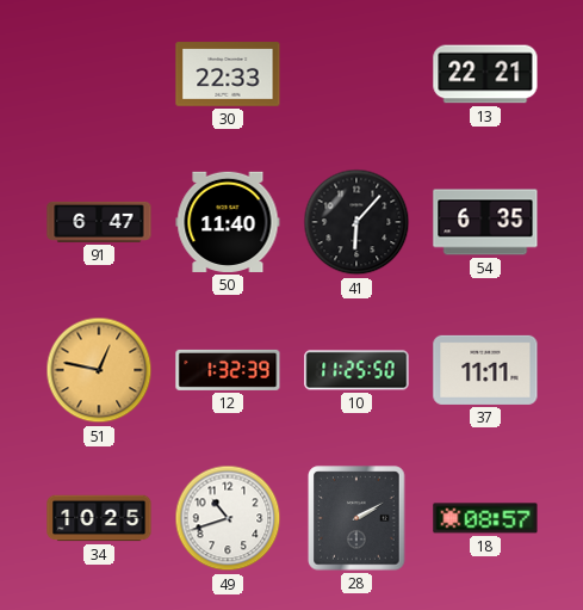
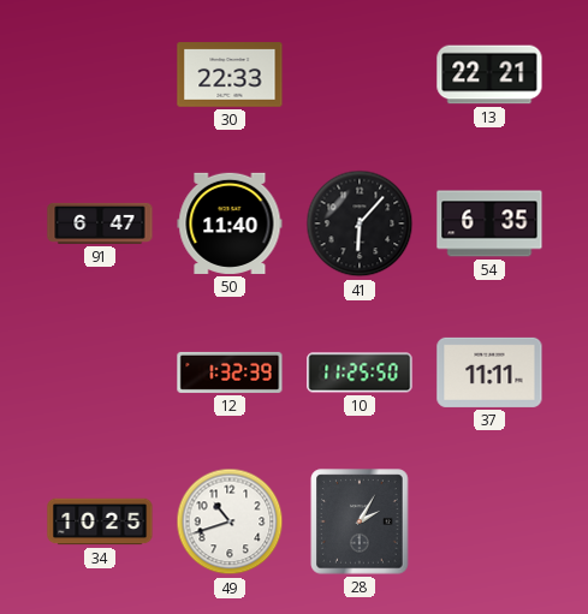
51: 12:47 -> none (99, 370)
28: 2:10 -> 2:05 (360, 521)
18: 08:57 -> none (485, 518)
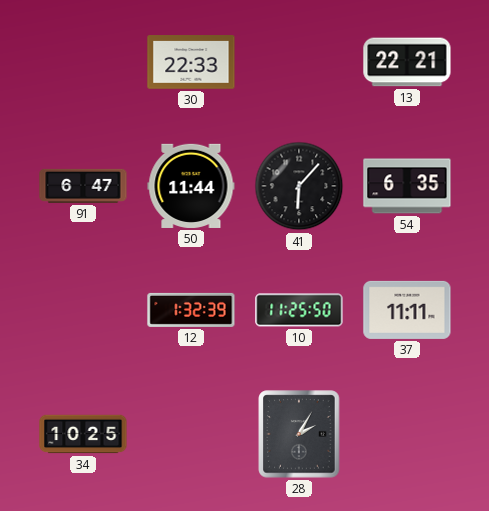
50: 11:40 -> 11:44 (191, 186)
49: 10:42 -> none (230, 521)
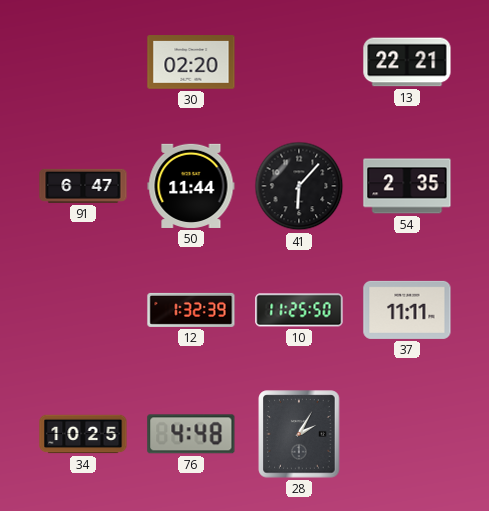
30: 22:33 -> 02:20 (191, 62)
54: 6:35 -> 2:35 (407, 186)
76: none -> 4:48 (191, 434)
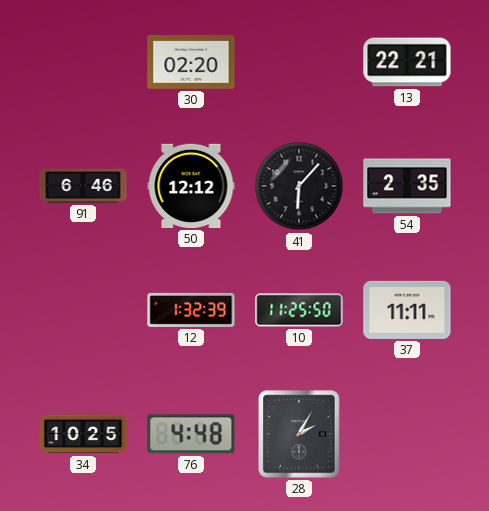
91: 6:47 -> 6:46 (83, 186)
50: 11:44 -> 12:12 (191, 186)
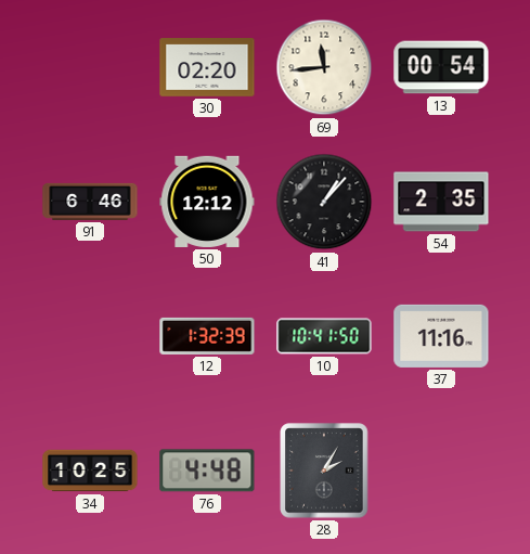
69: none -> 11:44 (324, 67)
13: 22:21 -> 00:54 (441, 67)
41: 6:07 -> 1:07 (324, 202)
10: 11:25 -> 10:41 (324, 336)
37: 11:11 -> 11:16 (441, 336)
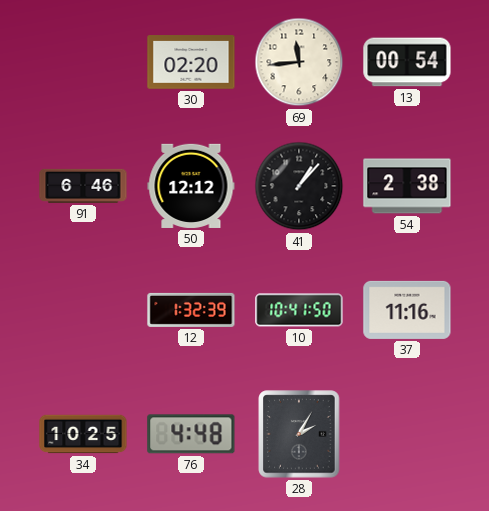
54: 2:35 -> 2:38 (407, 186)
